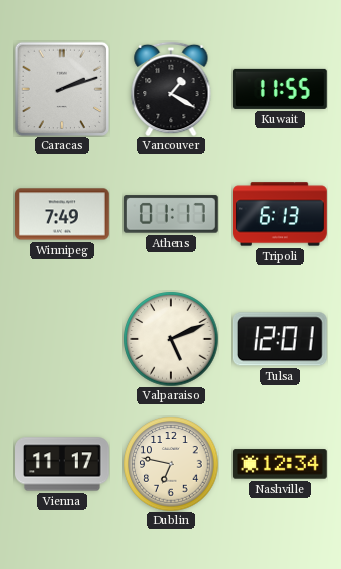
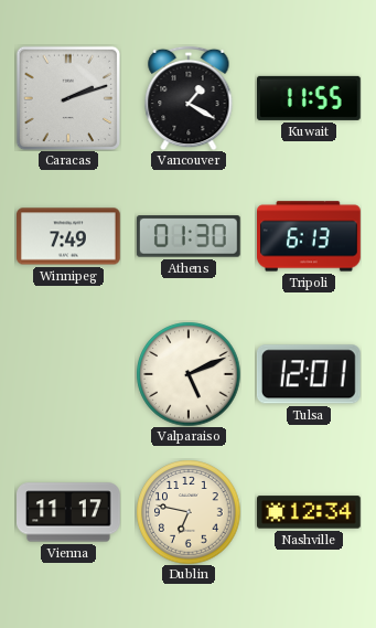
Athens: 01:17 -> 01:30 (189, 236)
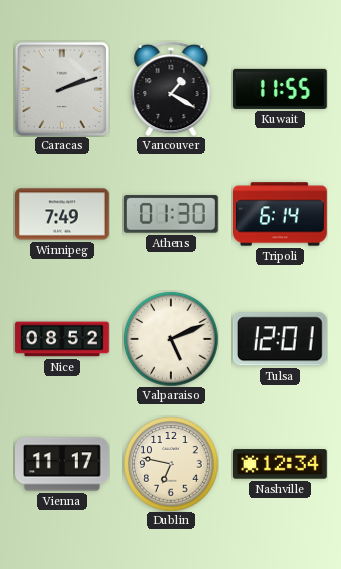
Tripoli: 6:13 -> 6:14 (281, 214)
Nice: none -> 08:52 (62, 339)
